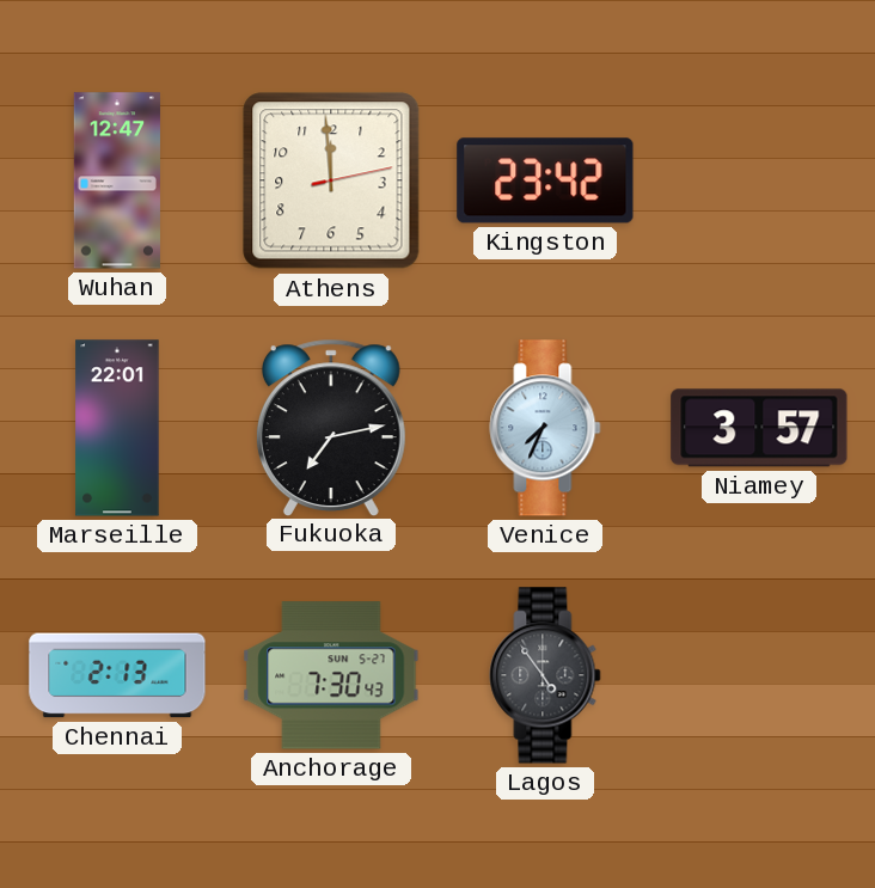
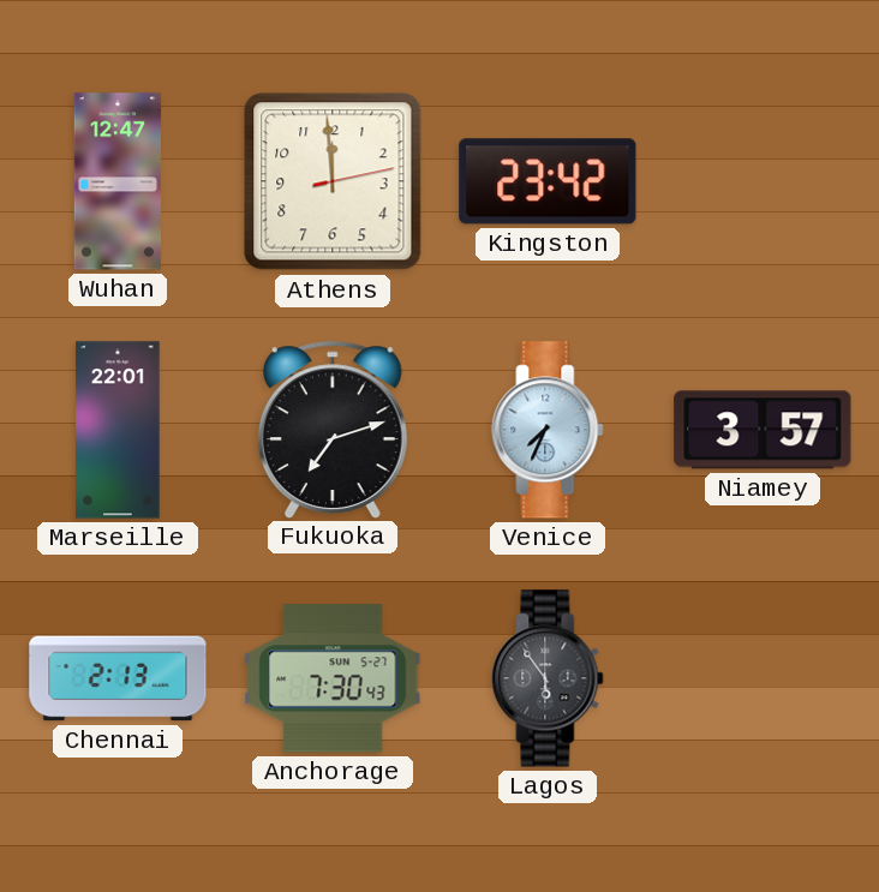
Fukuoka: 7:13 -> 7:12 (333, 429)
Lagos: 4:54 -> 5:54 (548, 678)
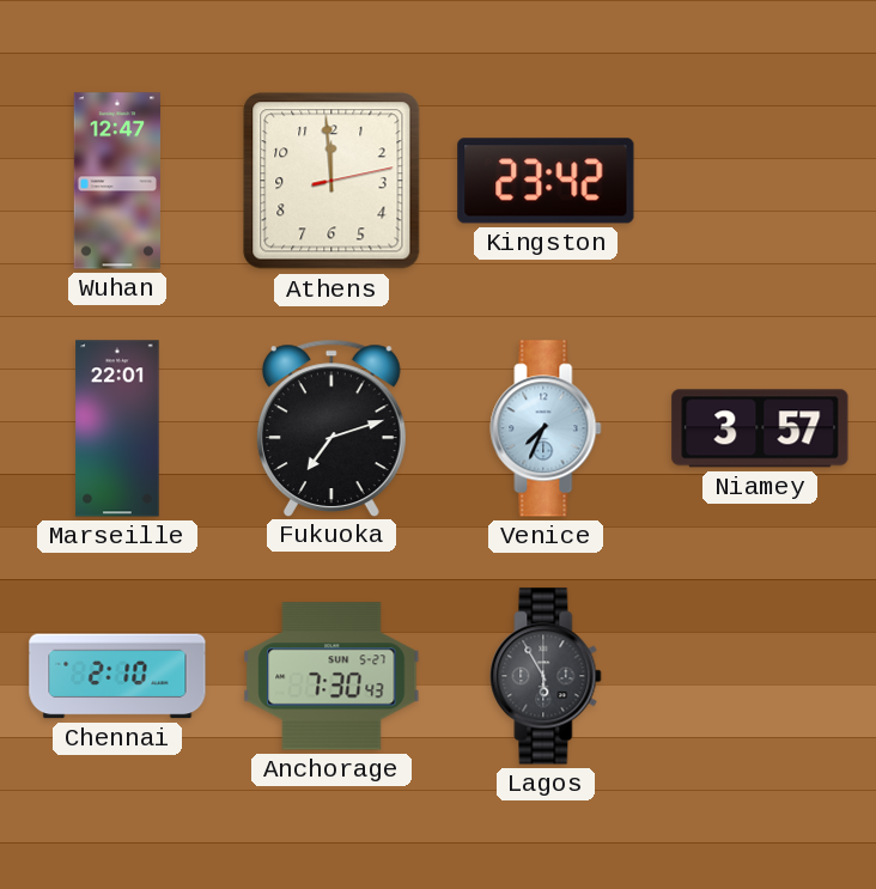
Chennai: 2:13 -> 2:10 (117, 676)
Lagos: 5:54 -> 5:55 (546, 676)
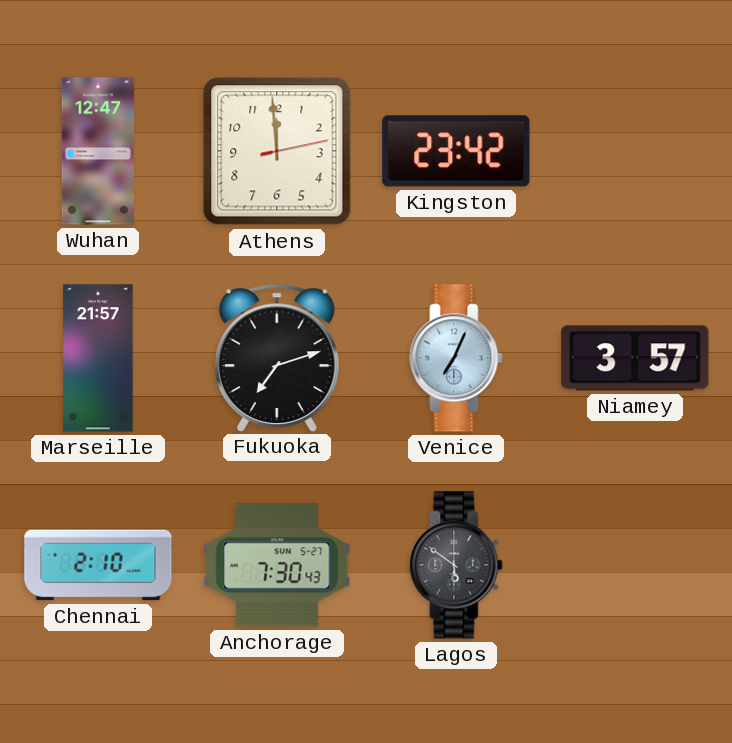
Marseille: 22:01 -> 21:57 (98, 358)
Venice: 7:34 -> 7:04 (456, 358)
Lagos: 5:55 -> 5:51 (456, 565)
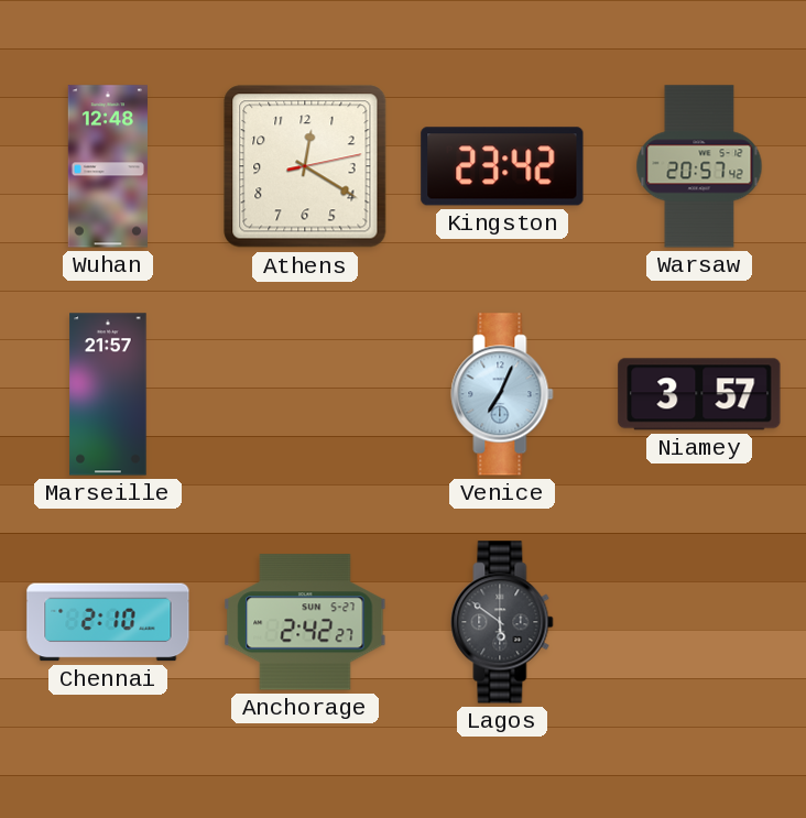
Wuhan: 12:47 -> 12:48 (108, 166)
Athens: 11:59 -> 12:20 (305, 166)
Warsaw: none -> 20:57 (699, 166)
Fukuoka: 7:12 -> none (277, 357)
Anchorage: 7:30 -> 2:42 (305, 622)
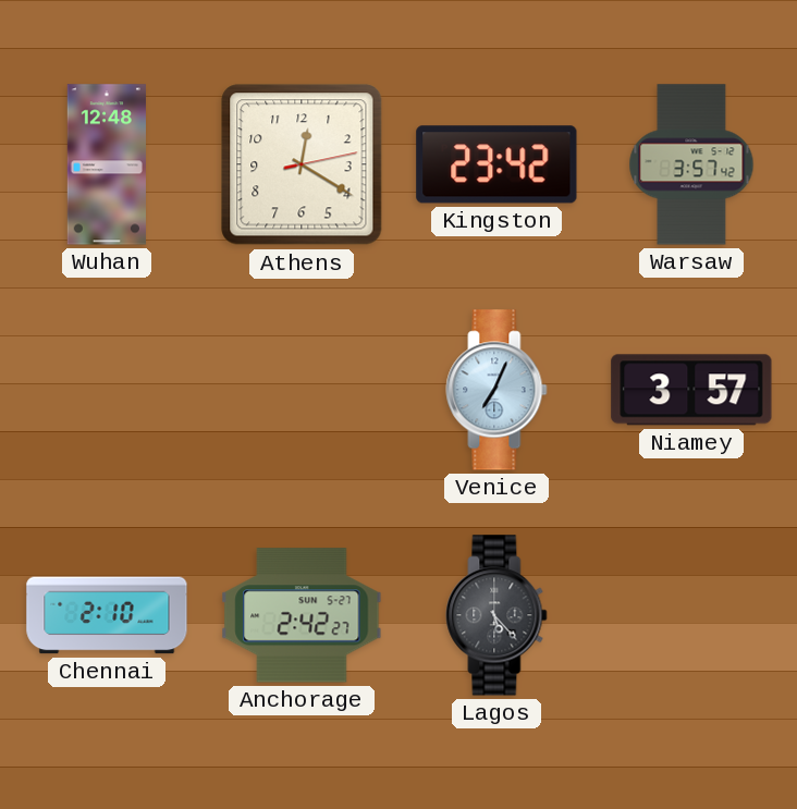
Warsaw: 20:57 -> 3:57 (691, 164)
Marseille: 21:57 -> none (108, 394)
Lagos: 5:51 -> 5:23 (496, 615)
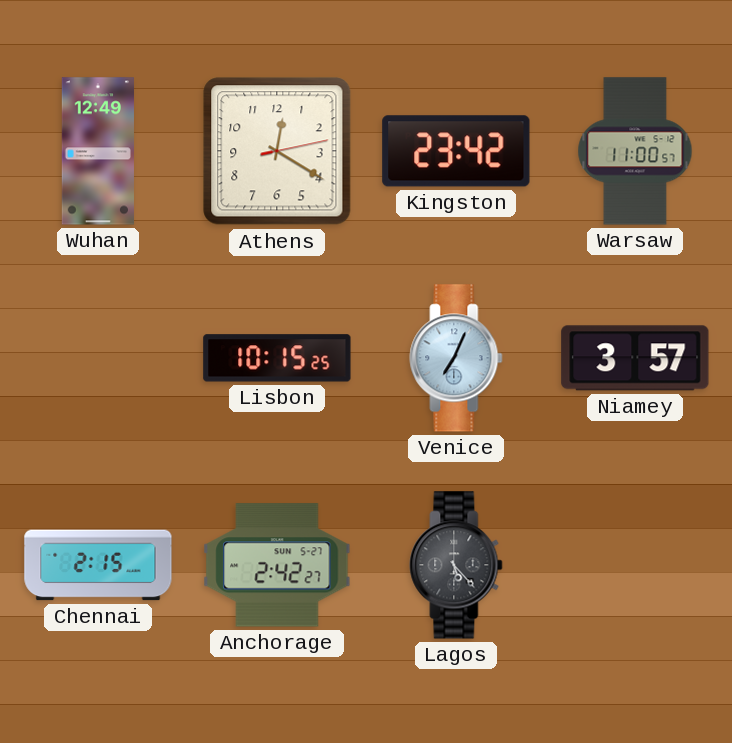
Wuhan: 12:48 -> 12:49 (98, 151)
Warsaw: 3:57 -> 11:00 (635, 151)
Lisbon: none -> 10:15 (277, 358)
Chennai: 2:10 -> 2:15 (98, 565)
